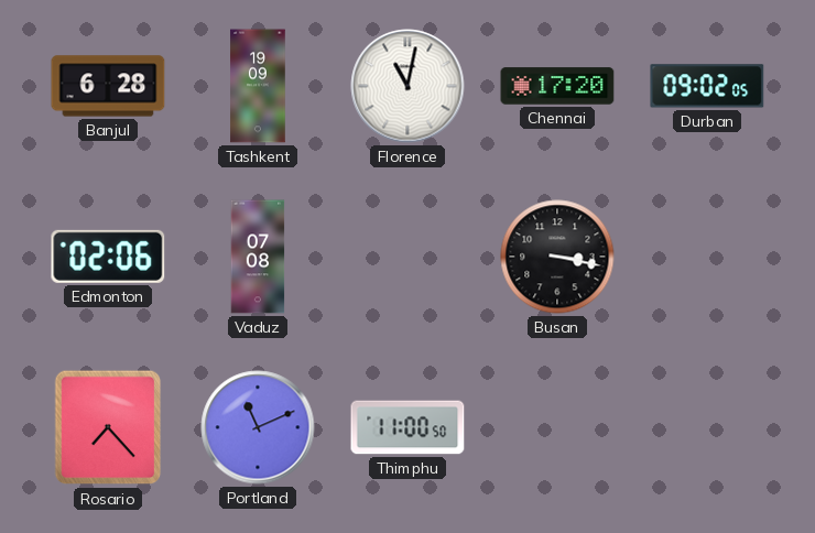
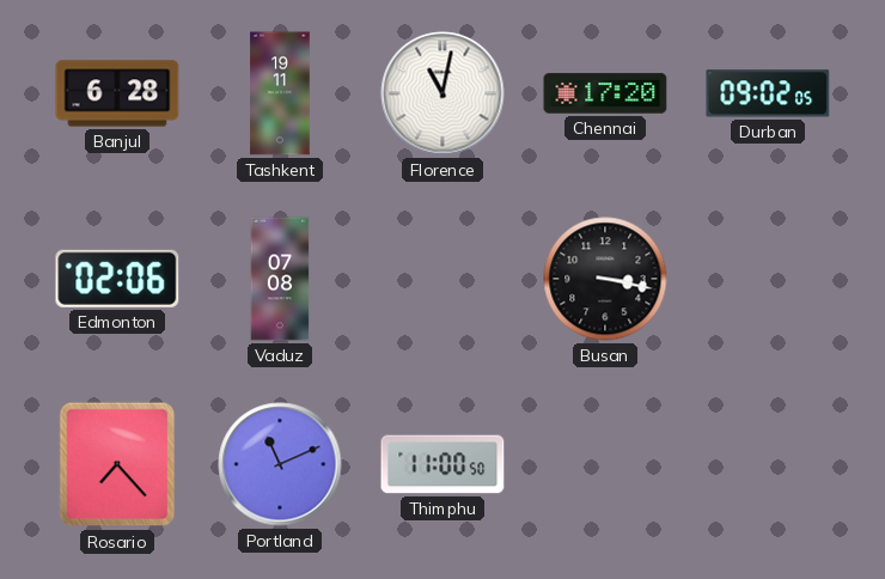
Tashkent: 19:09 -> 19:11 (280, 93)
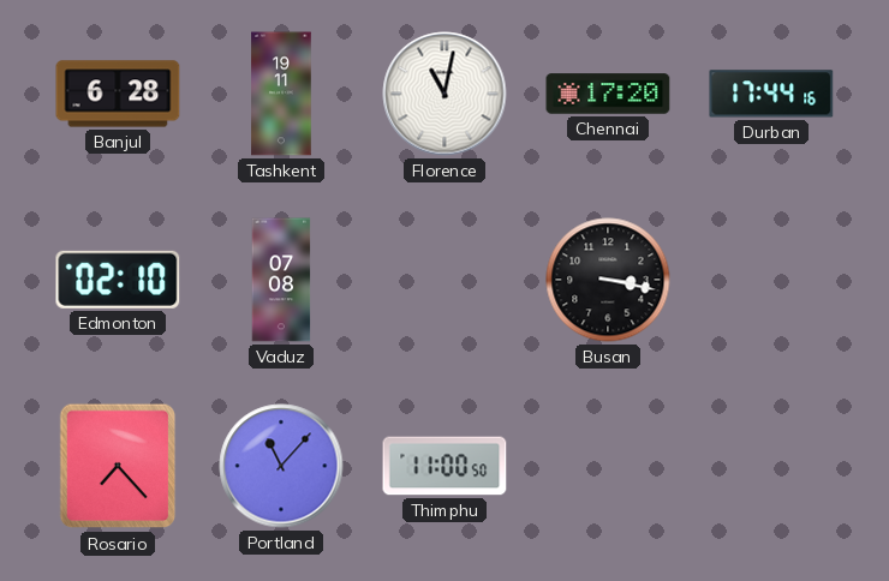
Durban: 09:02 -> 17:44 (771, 94)
Edmonton: 02:06 -> 02:10 (118, 280)
Portland: 11:11 -> 11:07 (281, 466)
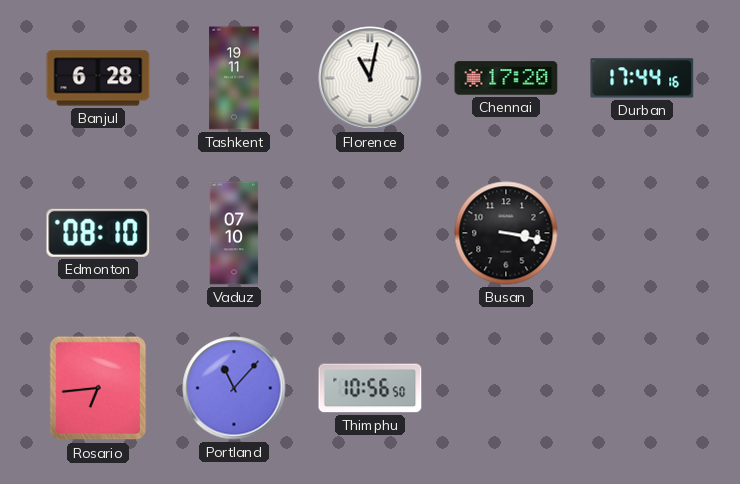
Edmonton: 02:10 -> 08:10 (98, 233)
Vaduz: 07:08 -> 07:10 (234, 233)
Rosario: 7:23 -> 6:44 (98, 388)
Thimphu: 11:00 -> 10:56 (370, 388)
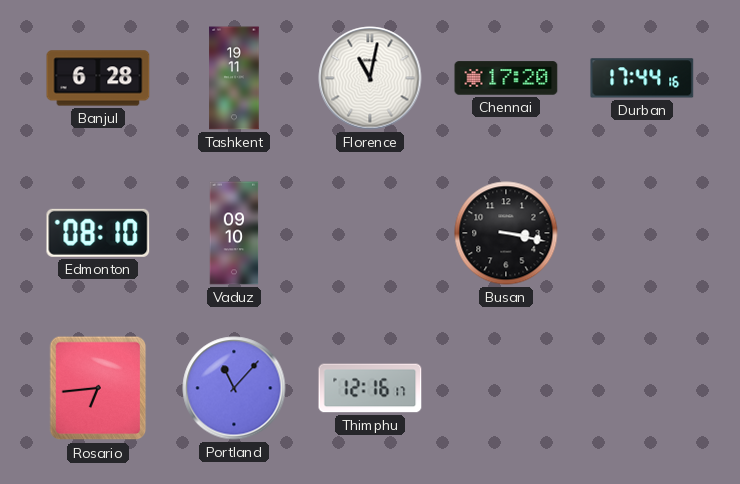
Vaduz: 07:10 -> 09:10 (234, 233)
Thimphu: 10:56 -> 12:16 (370, 388)
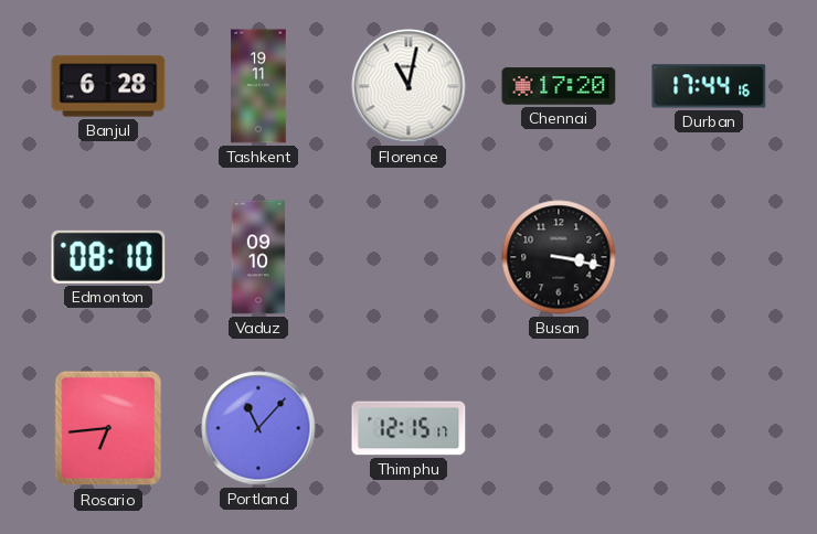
Thimphu: 12:16 -> 12:15 (408, 428)
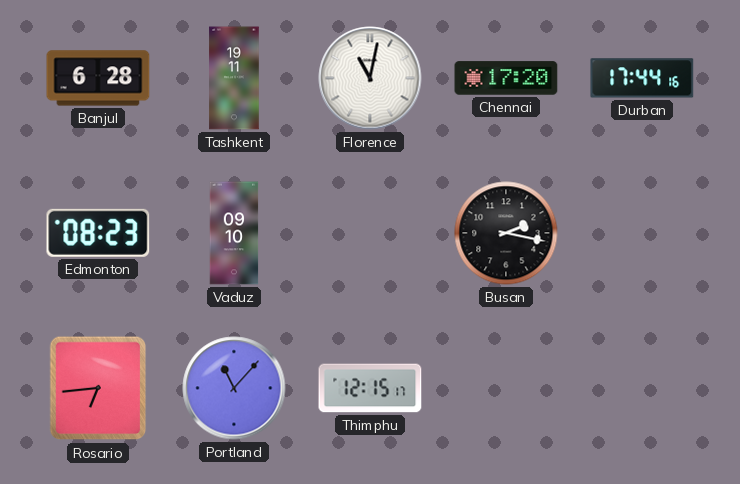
Edmonton: 08:10 -> 08:23 (98, 233)
Busan: 3:17 -> 2:17 (506, 233)
